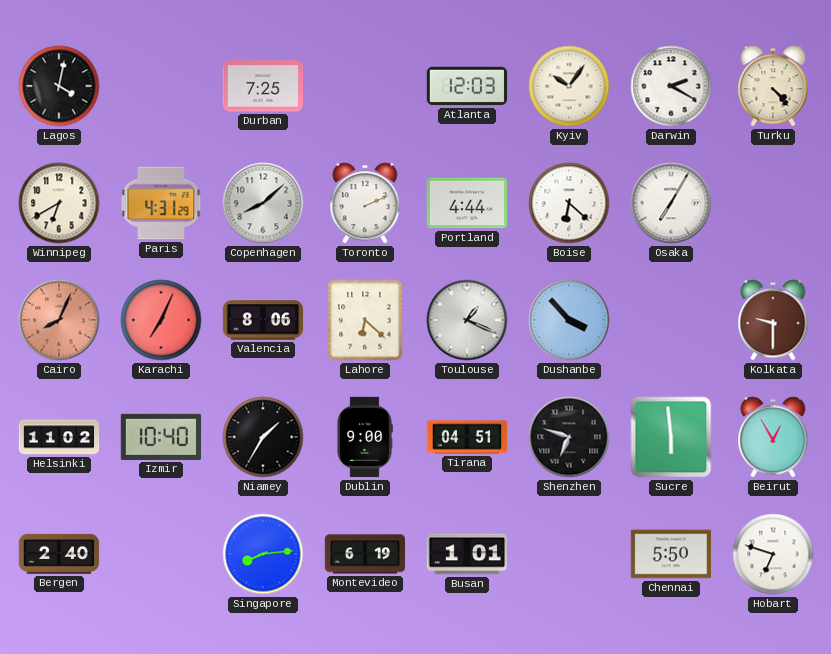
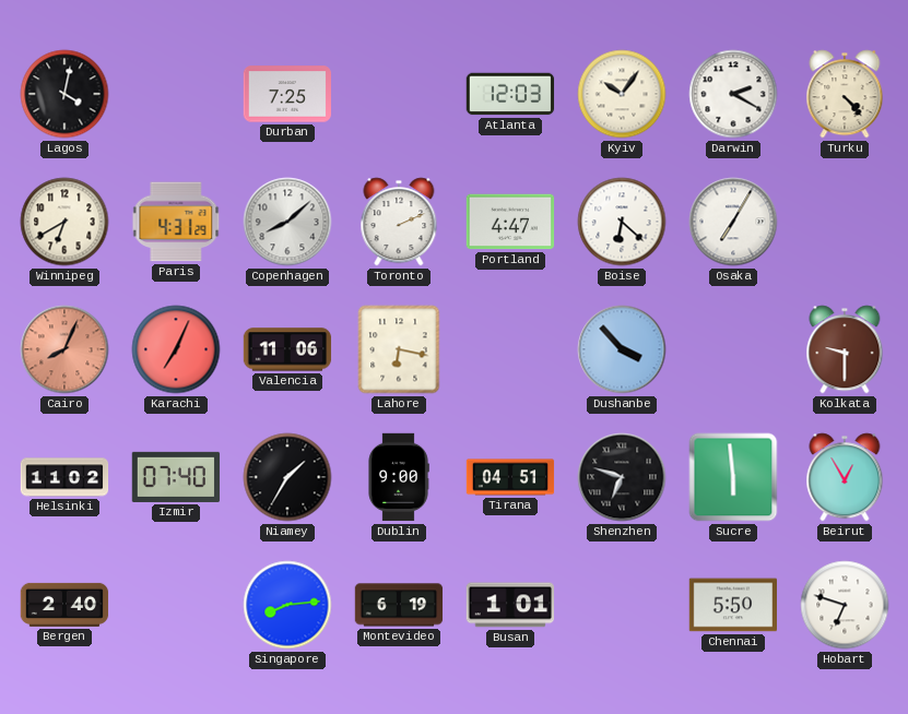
Portland: 4:44 -> 4:47 (510, 222)
Valencia: 8:06 -> 11:06 (287, 349)
Lahore: 6:22 -> 6:17 (399, 349)
Toulouse: 1:19 -> none (467, 320)
Izmir: 10:40 -> 07:40 (176, 477)
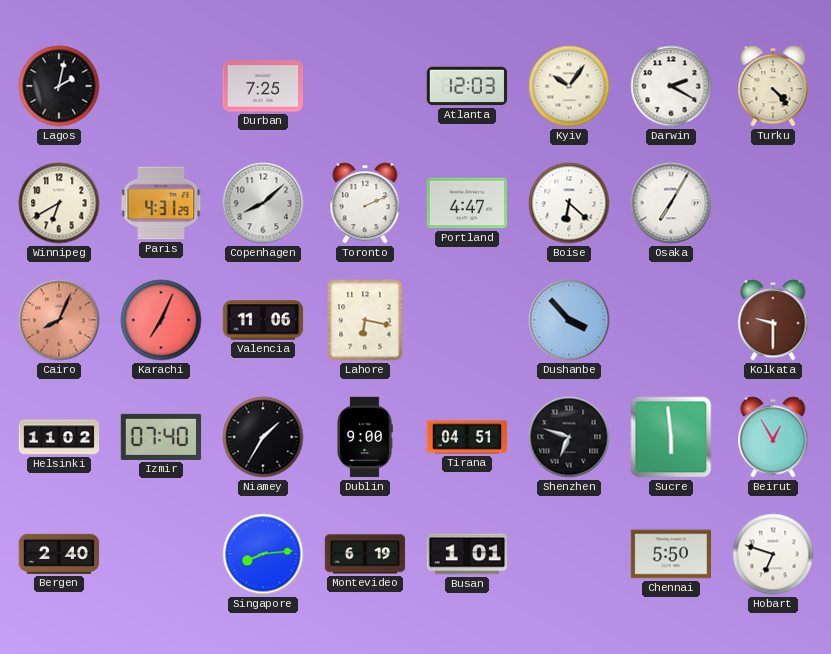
Lagos: 4:02 -> 2:02 (59, 86)
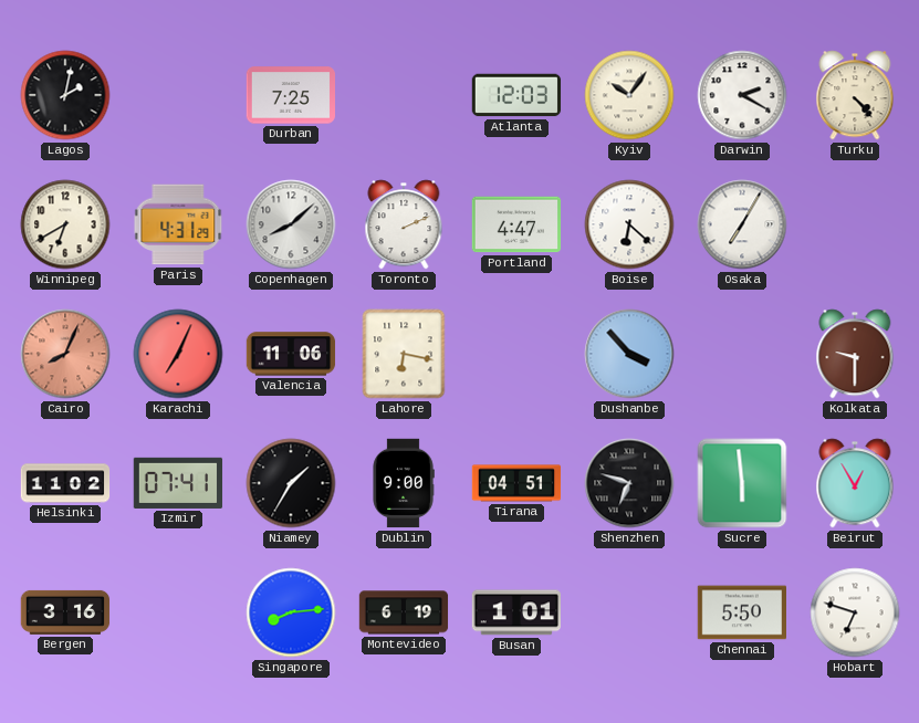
Izmir: 07:40 -> 07:41 (178, 483)
Bergen: 2:40 -> 3:16 (65, 612)
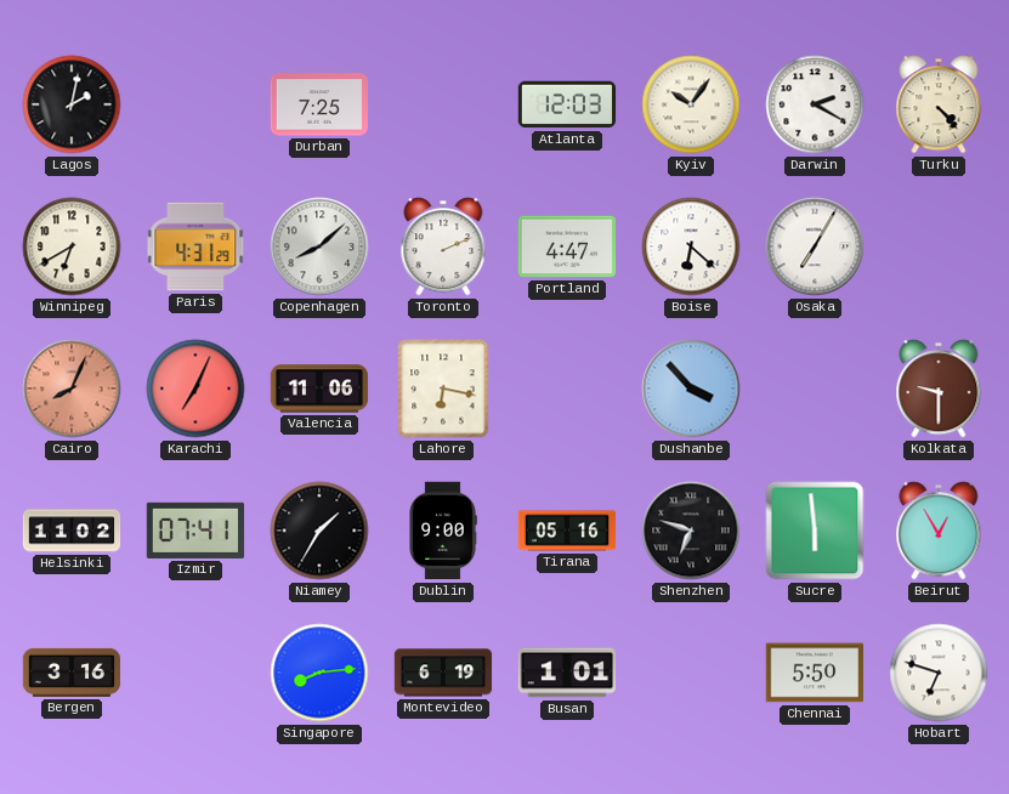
Tirana: 04:51 -> 05:16 (567, 531)
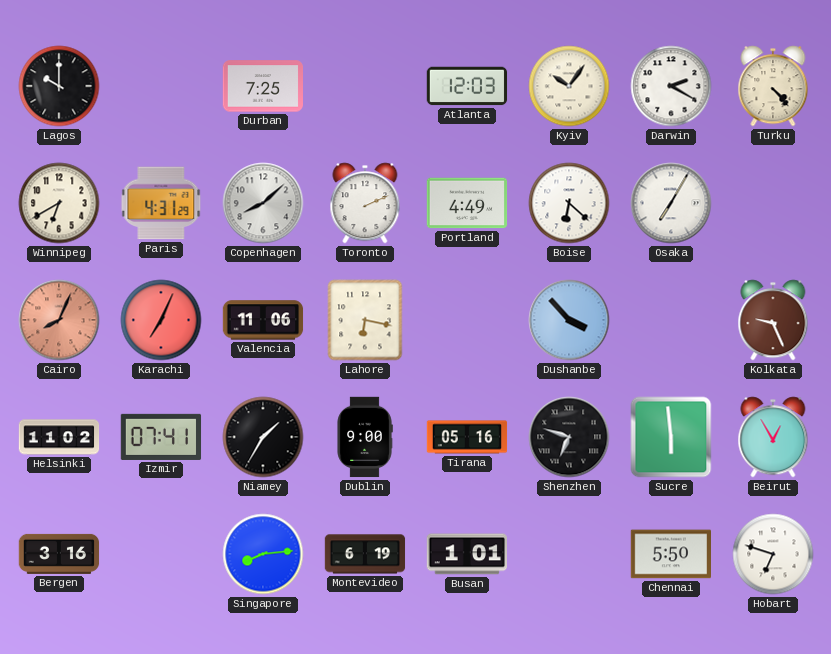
Lagos: 2:02 -> 10:00 (59, 86)
Portland: 4:47 -> 4:49 (467, 203)
Kolkata: 9:30 -> 9:26 (773, 320)
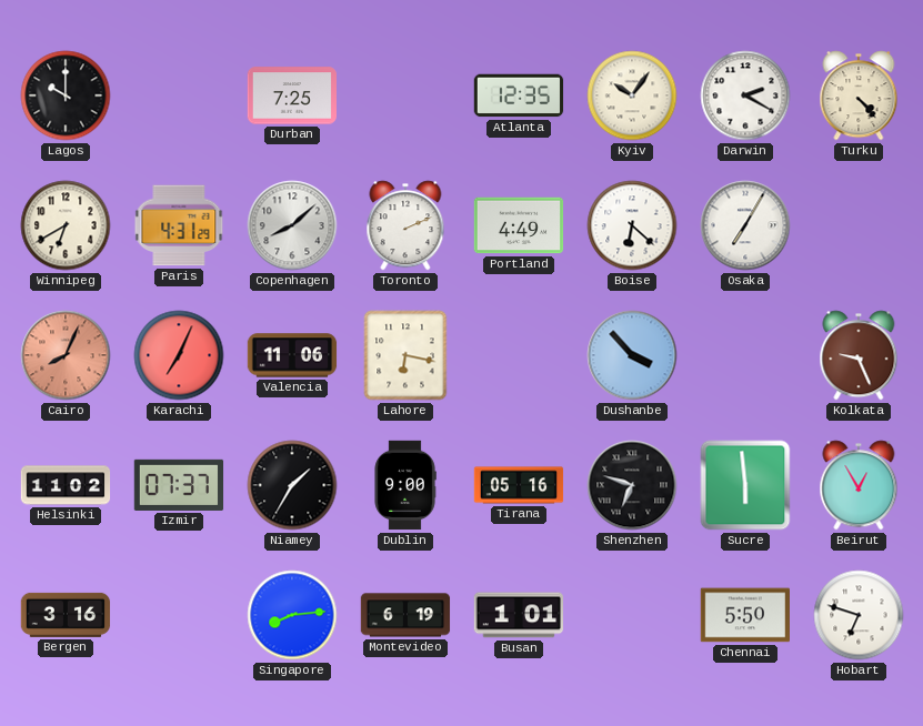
Atlanta: 12:03 -> 12:35 (519, 95)
Izmir: 07:41 -> 07:37 (179, 485)
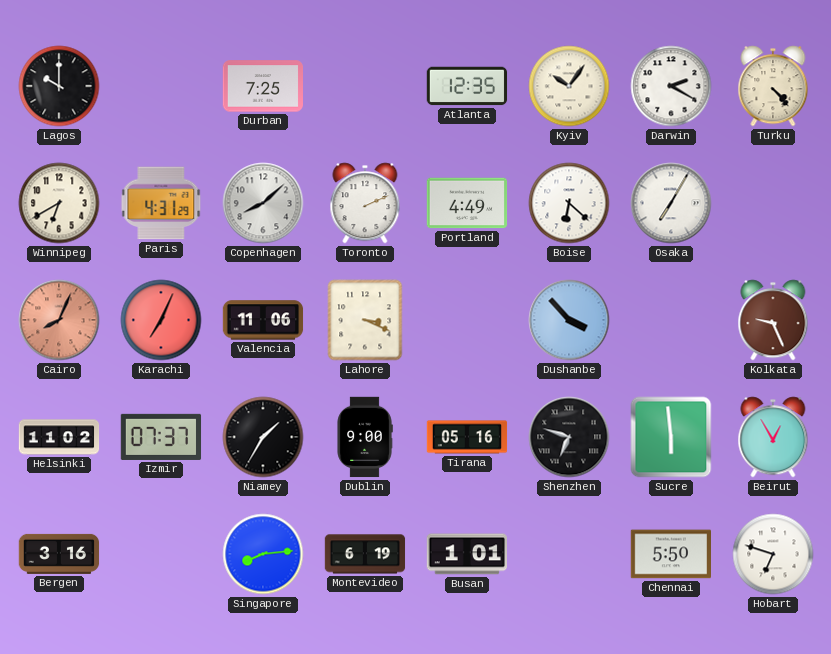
Lahore: 6:17 -> 3:19 (365, 320)
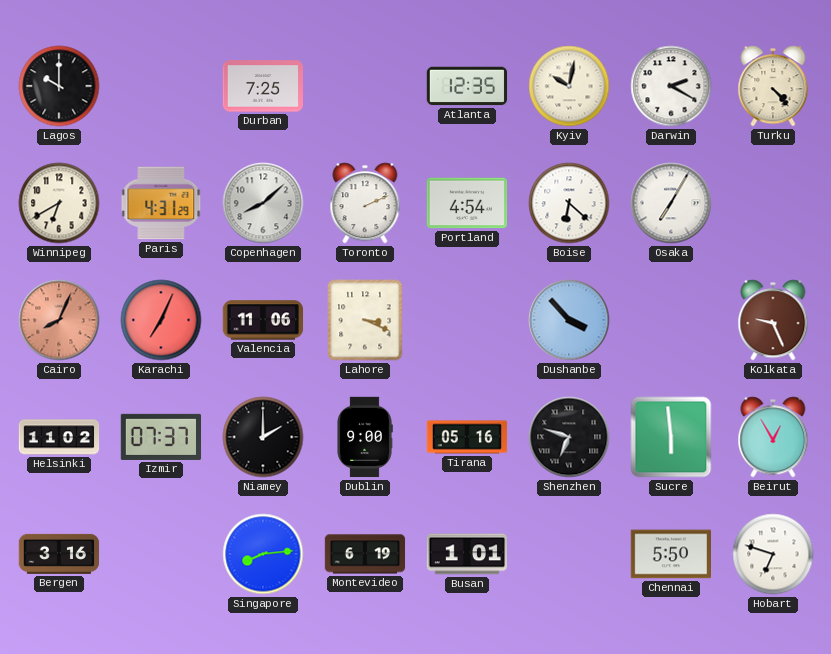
Kyiv: 10:06 -> 10:02 (569, 86)
Portland: 4:49 -> 4:54 (467, 203)
Niamey: 1:35 -> 2:00 (263, 437)
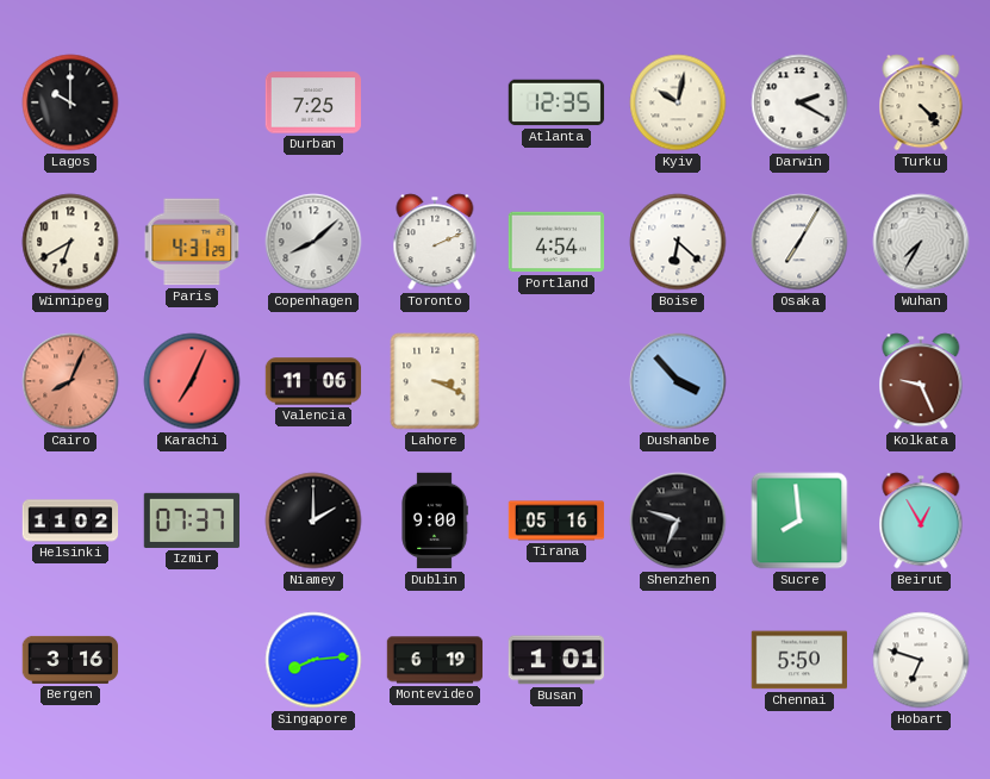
Wuhan: none -> 7:35 (921, 242)
Sucre: 5:59 -> 7:59 (799, 521)
